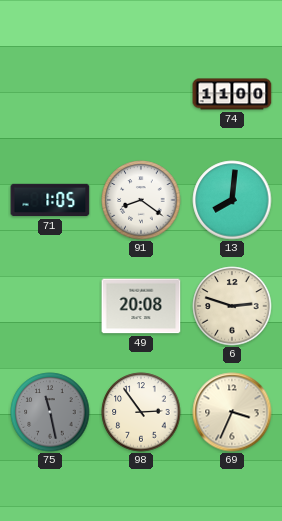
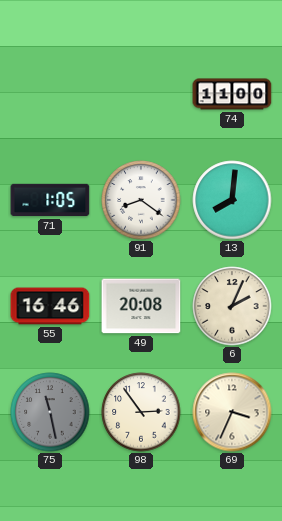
55: none -> 16:46 (50, 306)
6: 2:48 -> 2:04 (232, 306)
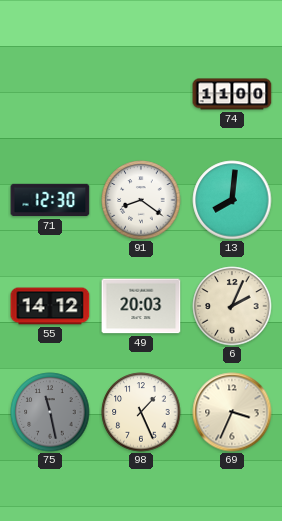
71: 1:05 -> 12:30 (50, 200)
55: 16:46 -> 14:12 (50, 306)
49: 20:08 -> 20:03 (141, 306)
98: 2:54 -> 1:26 (141, 412)
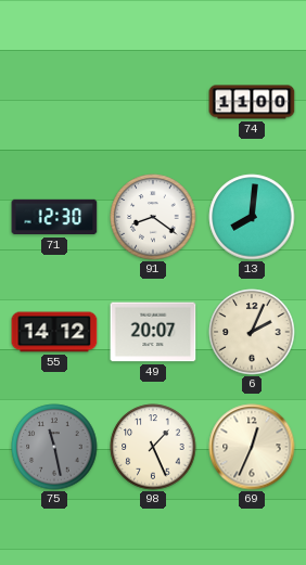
49: 20:03 -> 20:07 (153, 332)
69: 3:34 -> 12:34 (252, 447)
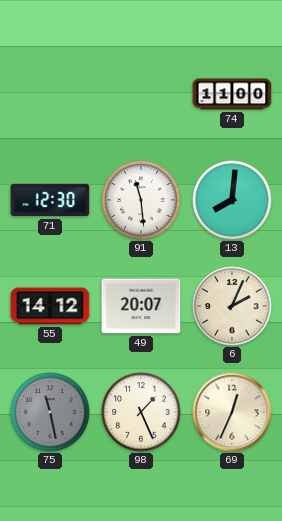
91: 8:21 -> 11:29 (141, 200)
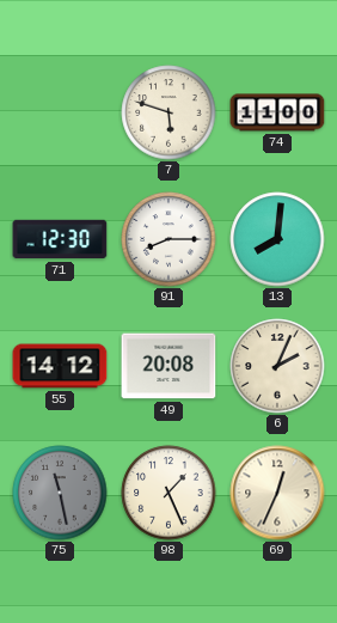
7: none -> 5:48 (168, 112)
91: 11:29 -> 8:15 (168, 239)
49: 20:07 -> 20:08 (168, 366)
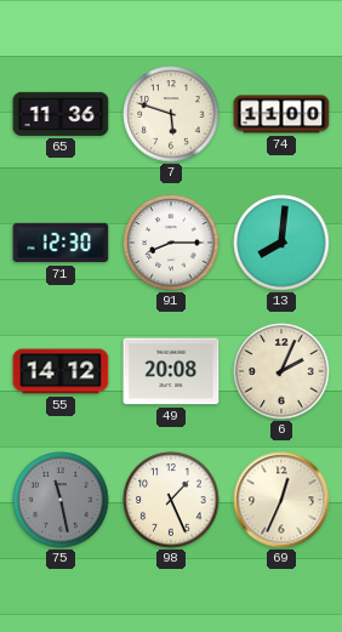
65: none -> 11:36 (61, 114)
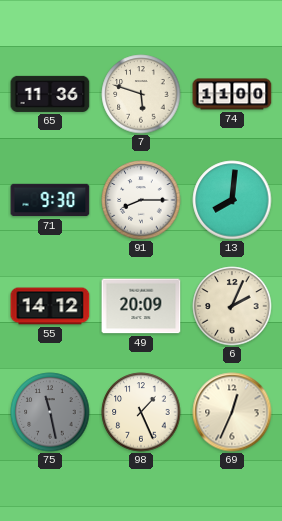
71: 12:30 -> 9:30 (50, 200)
49: 20:08 -> 20:09 (141, 306)
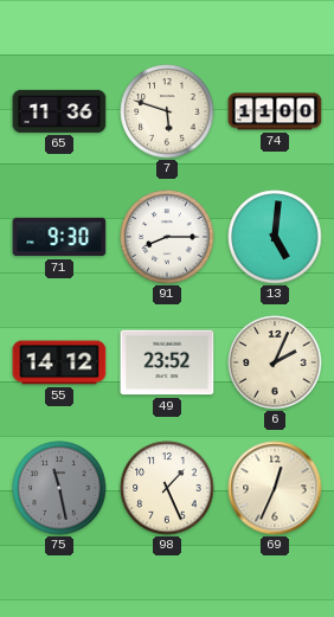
13: 8:01 -> 5:01 (275, 237)
49: 20:09 -> 23:52 (167, 362)
